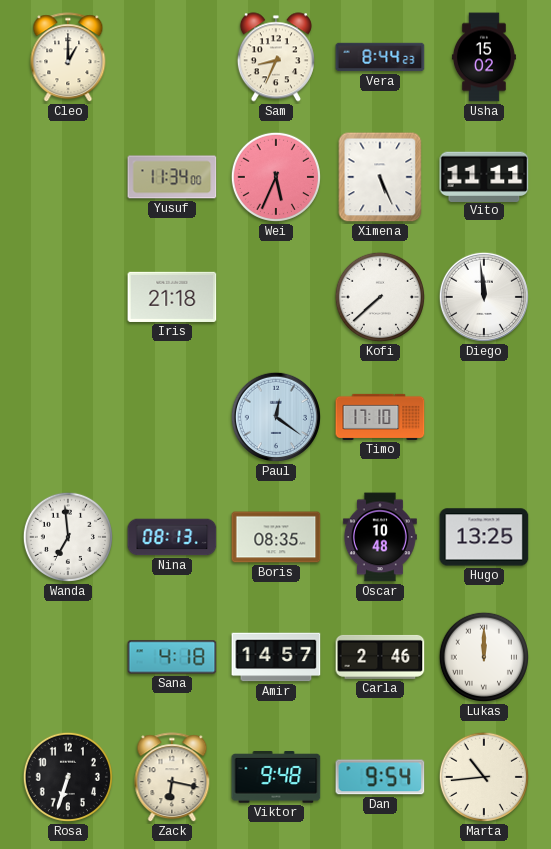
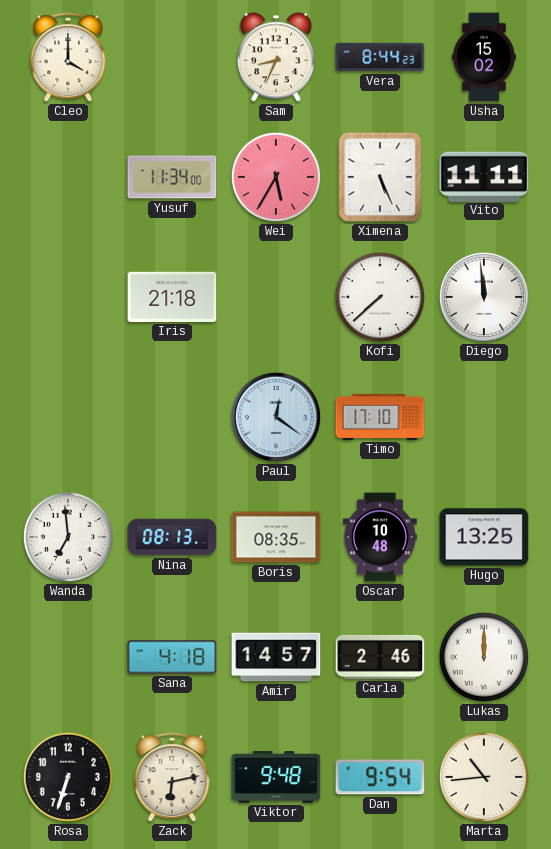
Cleo: 1:00 -> 4:00 (68, 58)
Wei: 5:34 -> 5:35 (276, 177)
Zack: 6:17 -> 6:13 (172, 778)
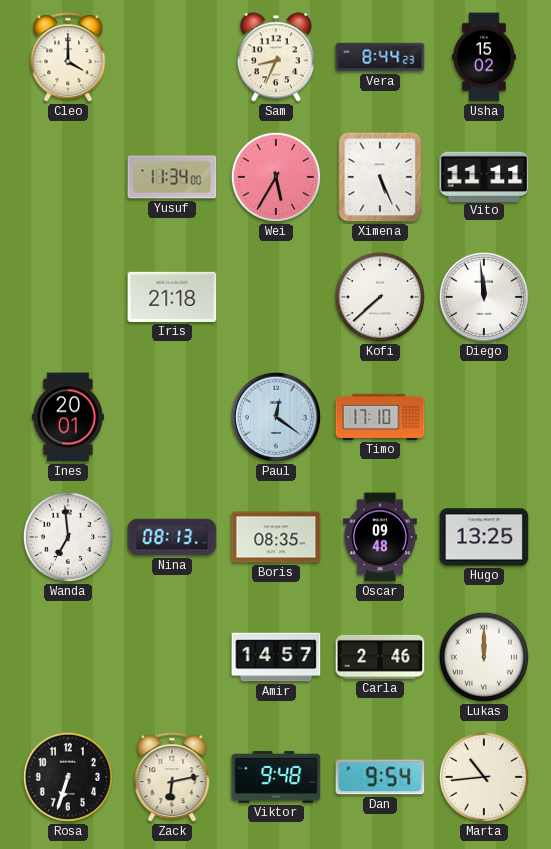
Ines: none -> 20:01 (68, 417)
Oscar: 10:48 -> 09:48 (380, 537)
Sana: 4:18 -> none (172, 657)
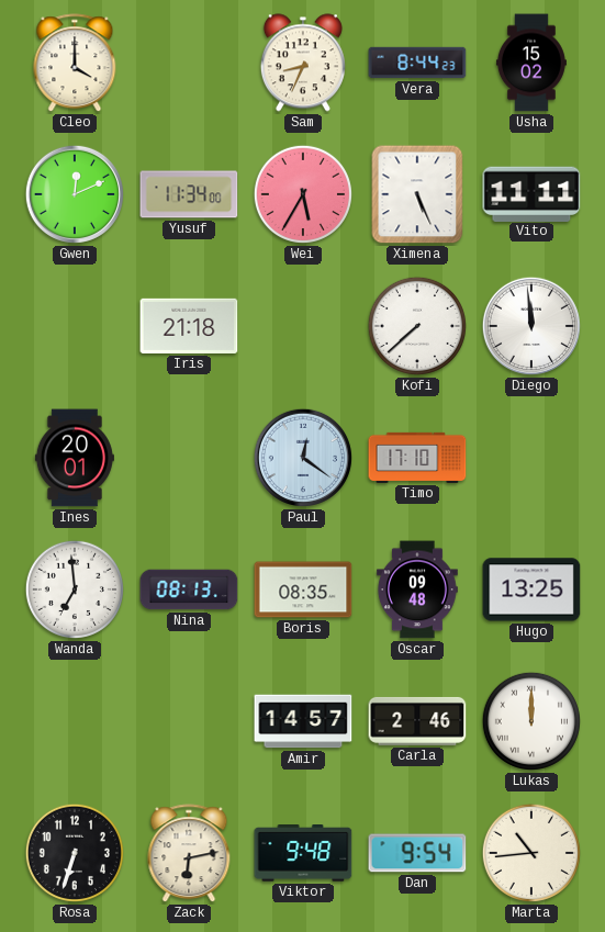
Gwen: none -> 12:11 (75, 194)
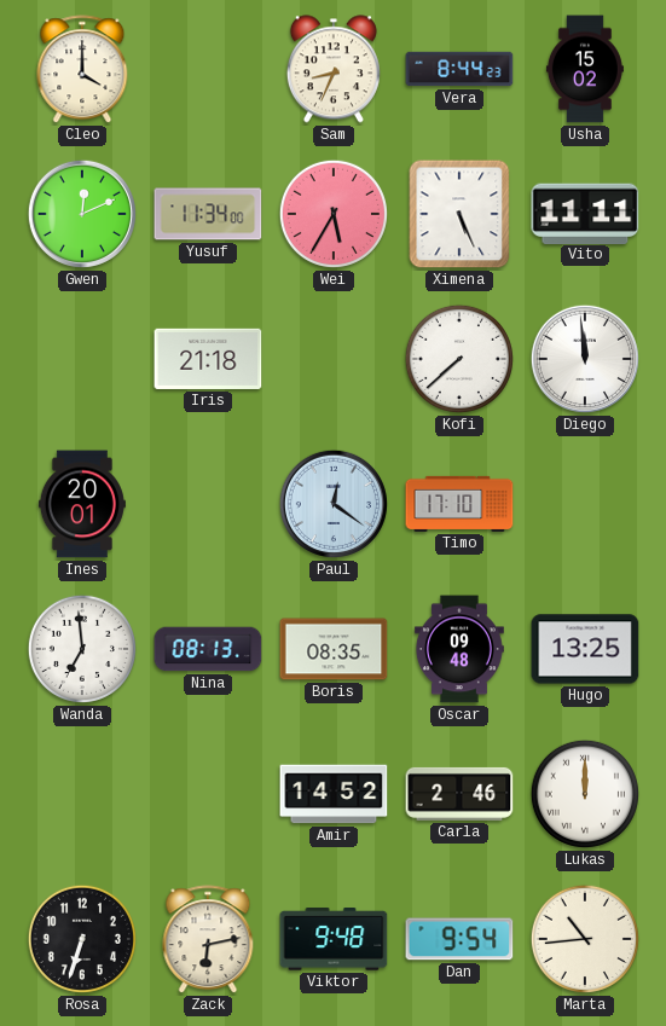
Amir: 14:57 -> 14:52 (334, 794)
